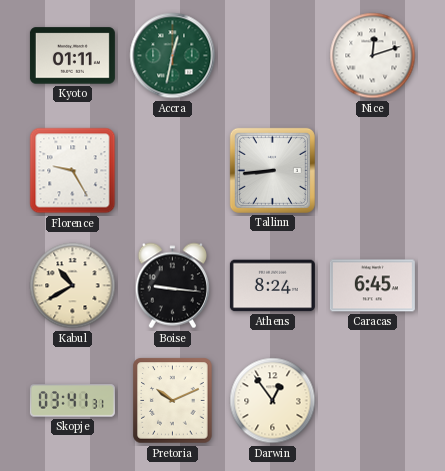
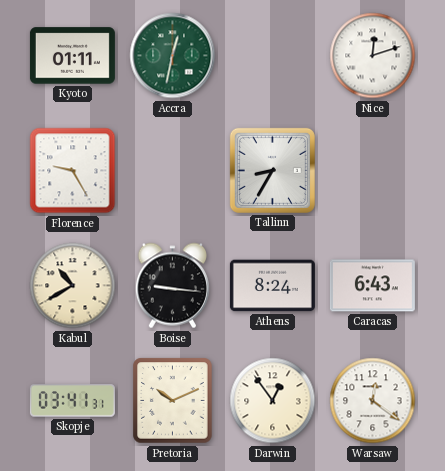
Tallinn: 8:44 -> 8:35 (272, 170)
Caracas: 6:45 -> 6:43 (372, 286)
Warsaw: none -> 12:21 (373, 401)
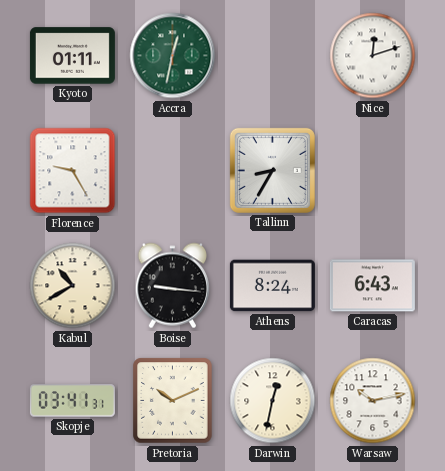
Darwin: 12:54 -> 12:32 (273, 401)
Warsaw: 12:21 -> 10:13 (373, 401)
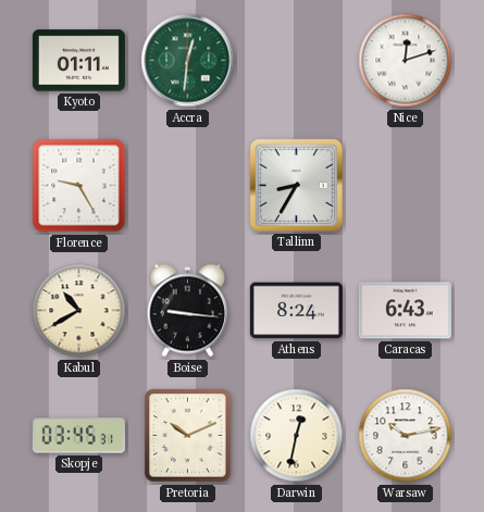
Accra: 12:32 -> 12:31 (188, 61)
Skopje: 03:41 -> 03:45 (78, 436)
